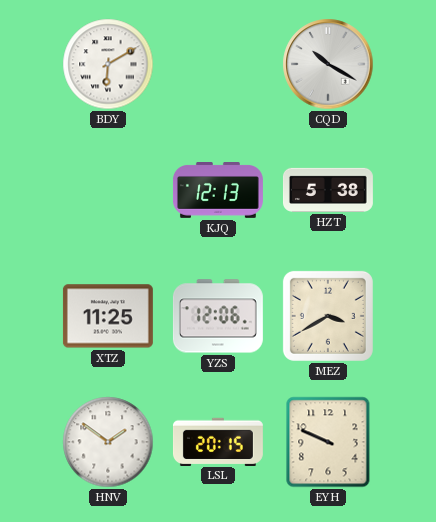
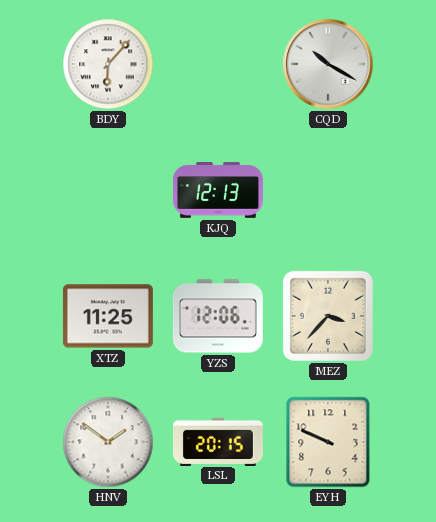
BDY: 6:10 -> 6:07 (108, 64)
HZT: 5:38 -> none (328, 190)
MEZ: 3:40 -> 3:37 (328, 316)
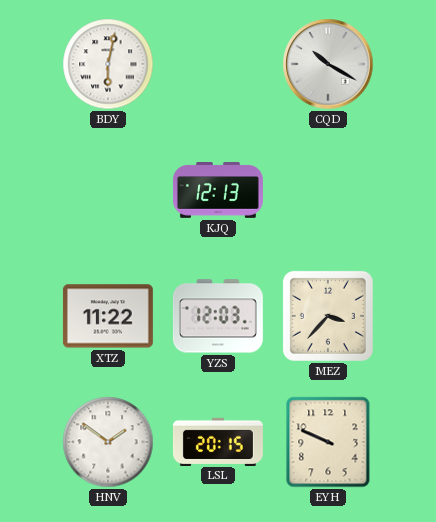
BDY: 6:07 -> 6:02 (108, 64)
XTZ: 11:25 -> 11:22 (108, 316)
YZS: 12:06 -> 12:03 (218, 316)
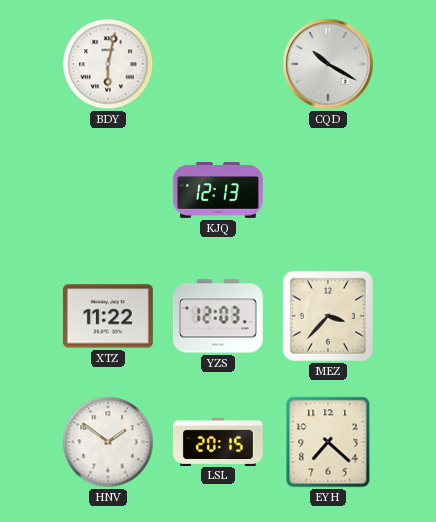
EYH: 9:49 -> 7:22 (328, 442)
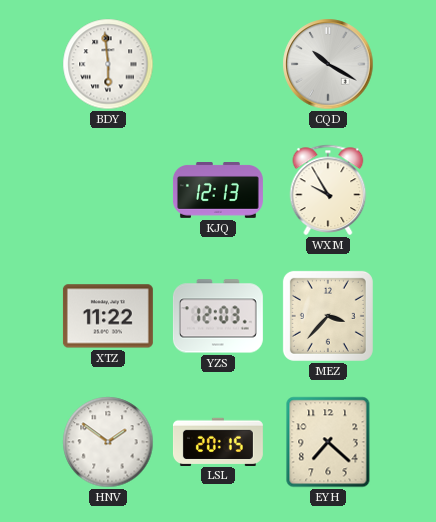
BDY: 6:02 -> 5:59 (108, 64)
WXM: none -> 9:55 (328, 190)
